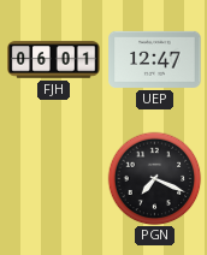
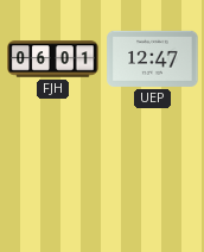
PGN: 7:19 -> none (154, 178)
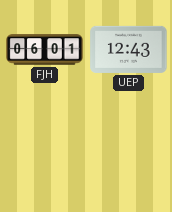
UEP: 12:47 -> 12:43 (129, 49)
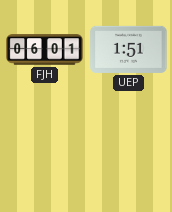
UEP: 12:43 -> 1:51 (129, 49)
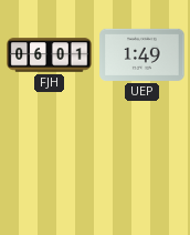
UEP: 1:51 -> 1:49 (142, 54)
